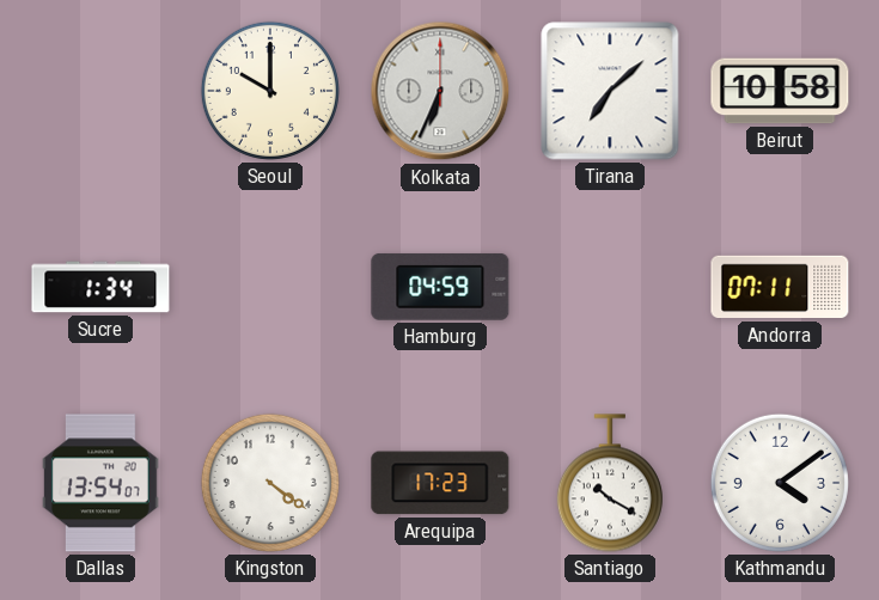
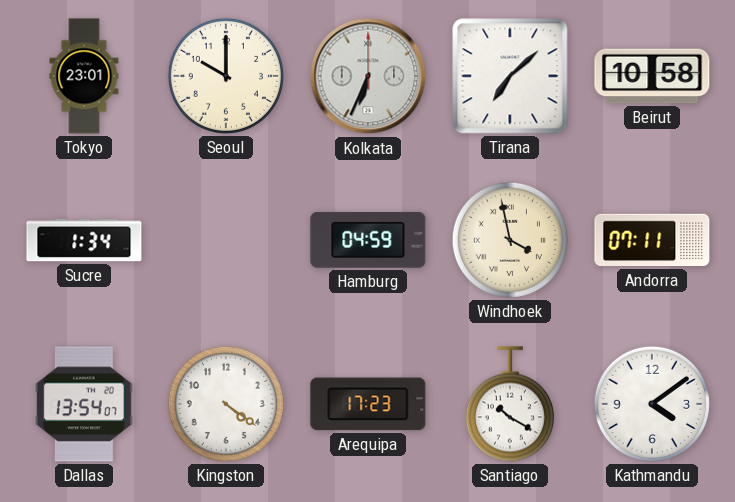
Tokyo: none -> 23:01 (84, 76)
Windhoek: none -> 3:58 (510, 240)
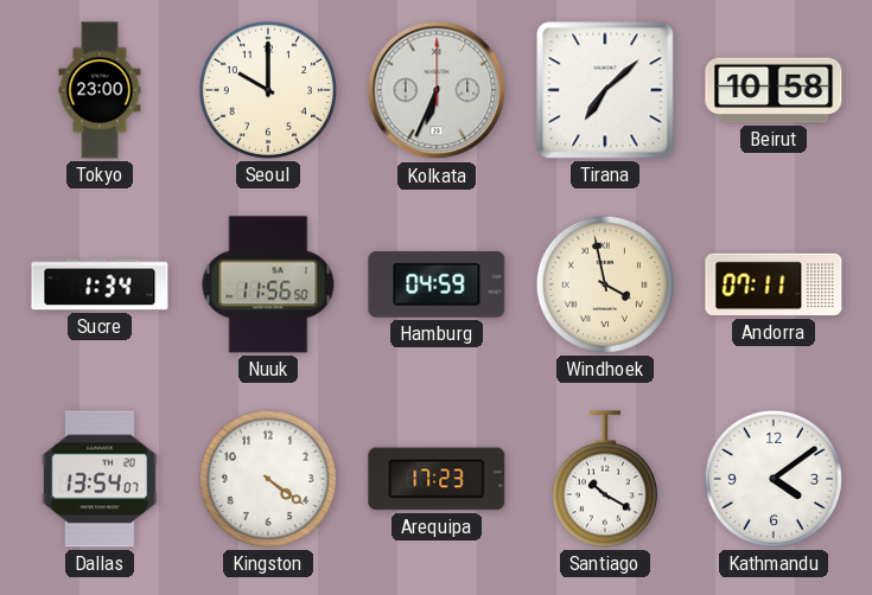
Tokyo: 23:01 -> 23:00 (100, 90)
Nuuk: none -> 11:56 (268, 284)
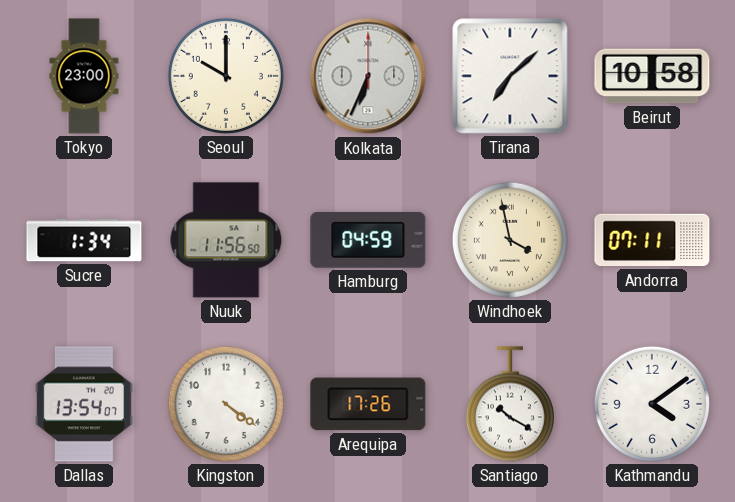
Arequipa: 17:23 -> 17:26 (368, 404)
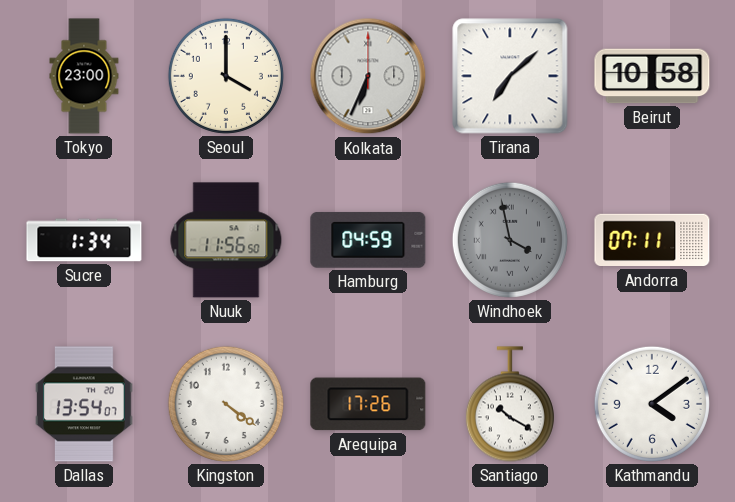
Seoul: 10:00 -> 4:00 (226, 76)
Windhoek dial: cream -> grey (510, 240)
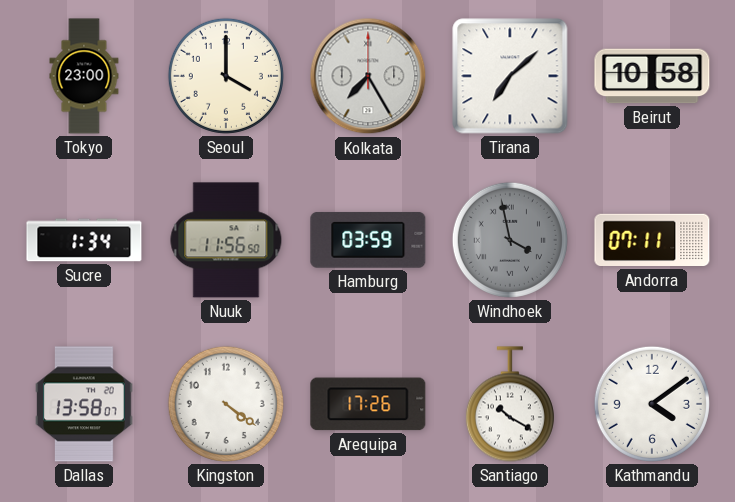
Kolkata: 6:34 -> 7:25 (368, 76)
Hamburg: 04:59 -> 03:59 (368, 240)
Dallas: 13:54 -> 13:58 (84, 404)
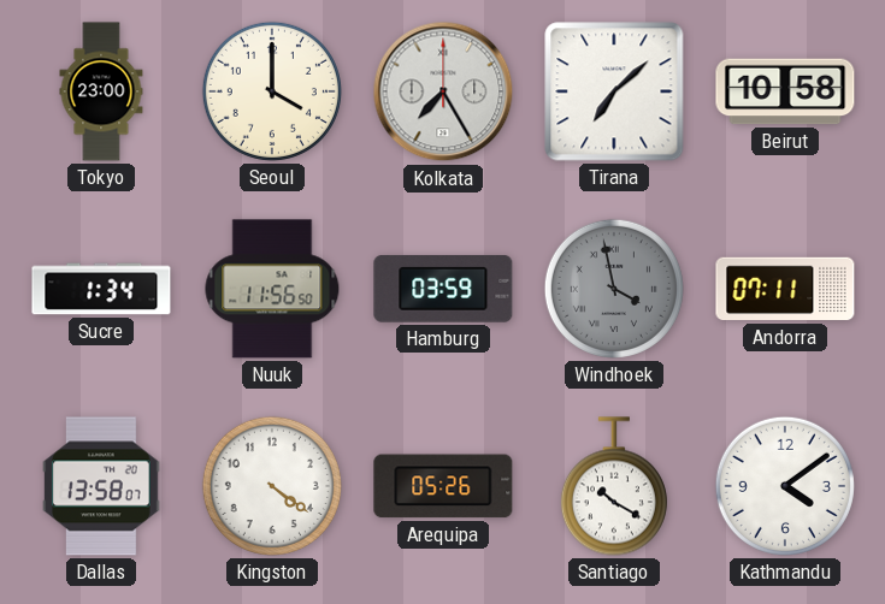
Arequipa: 17:26 -> 05:26 (443, 486)
